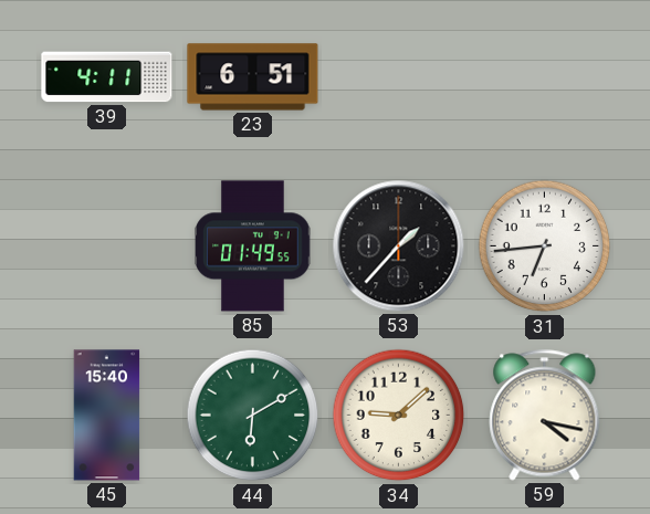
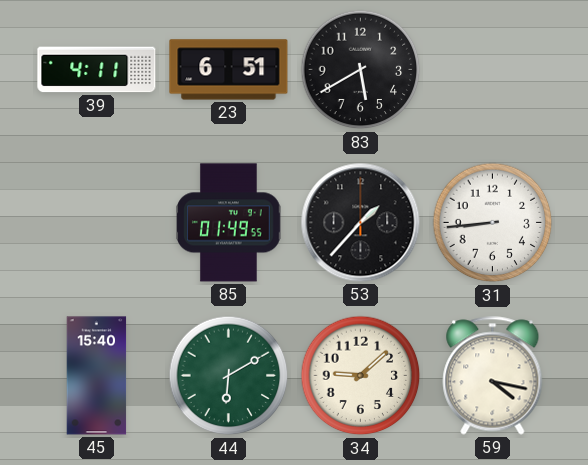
83: none -> 5:40 (361, 70)
31: 6:44 -> 8:44 (493, 223)
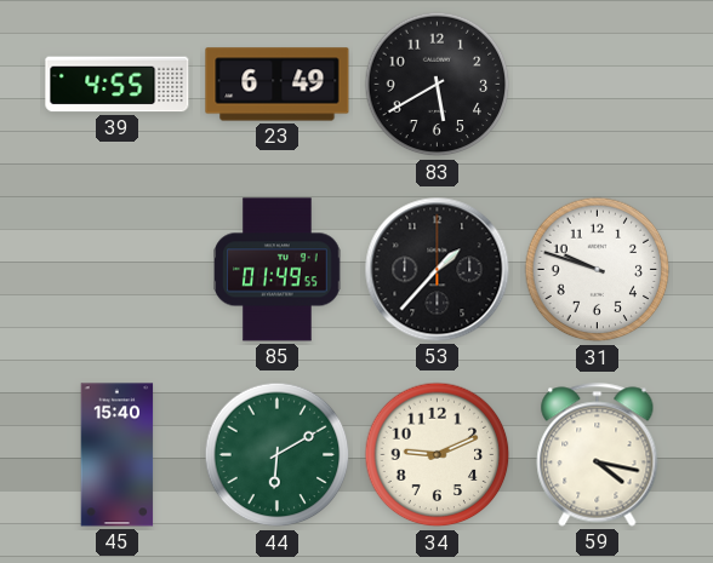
39: 4:11 -> 4:55 (118, 85)
23: 6:51 -> 6:49 (278, 85)
31: 8:44 -> 9:48 (598, 270)
34: 9:08 -> 9:11 (438, 455)
